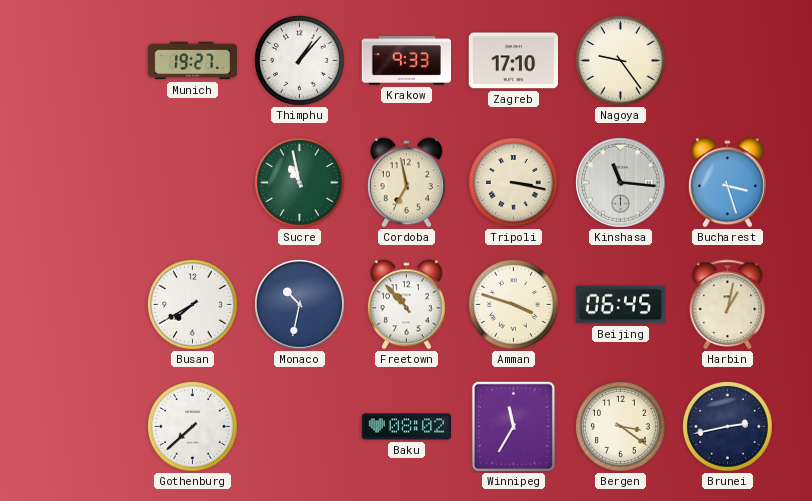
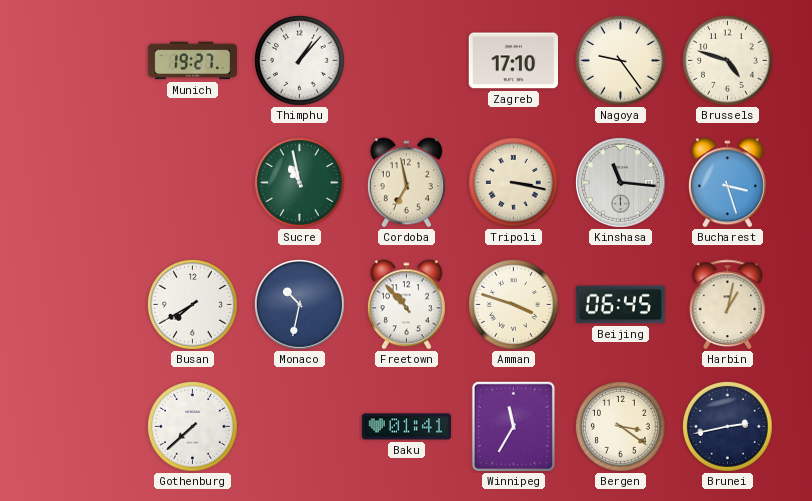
Krakow: 9:33 -> none (407, 61)
Brussels: none -> 4:48 (728, 61)
Baku: 08:02 -> 01:41 (407, 427)
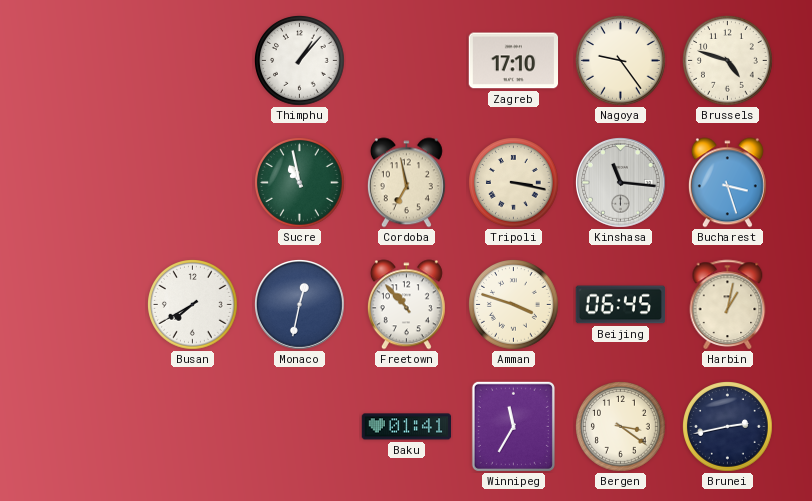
Munich: 19:27 -> none (193, 61)
Monaco: 10:32 -> 12:32 (300, 305)
Gothenburg: 7:38 -> none (193, 427)
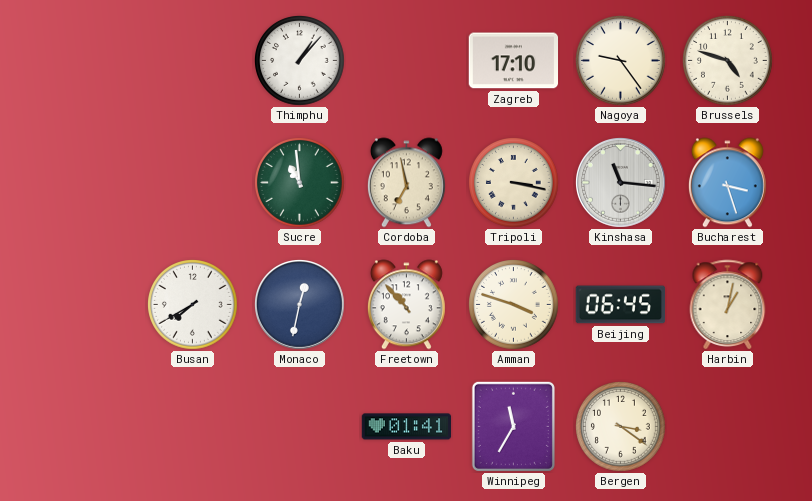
Sucre: 10:58 -> 10:59 (300, 183)
Brunei: 2:43 -> none (728, 427)
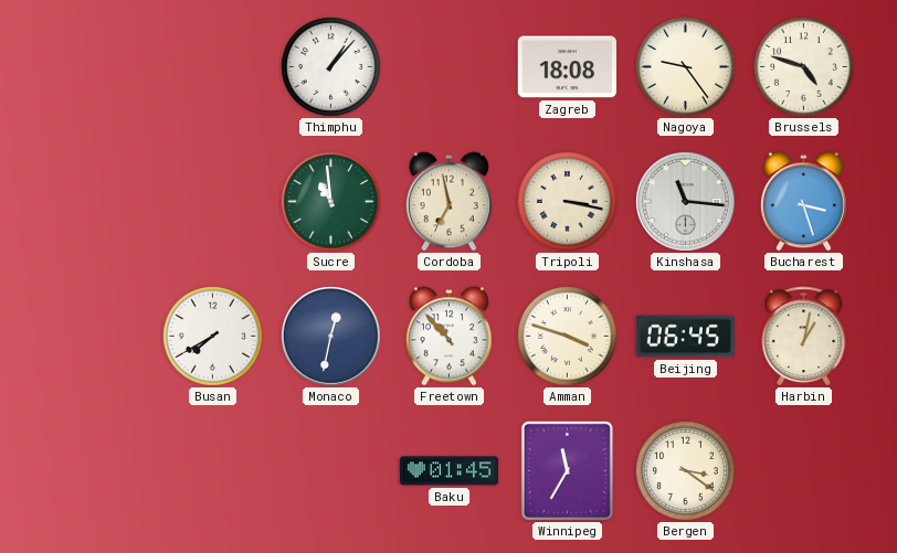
Zagreb: 17:10 -> 18:08 (568, 67)
Baku: 01:41 -> 01:45 (450, 471)
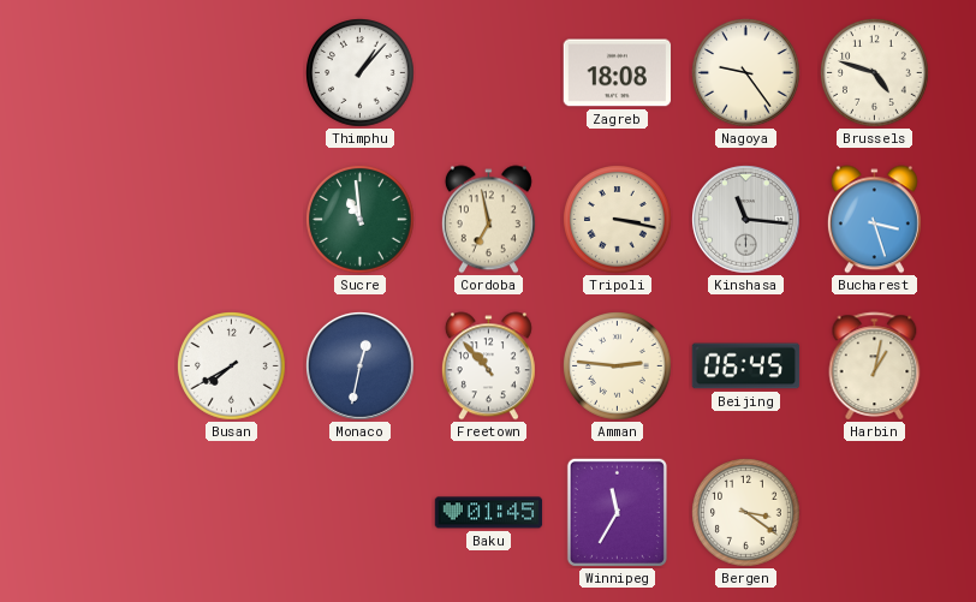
Amman: 3:48 -> 2:46 (618, 366)
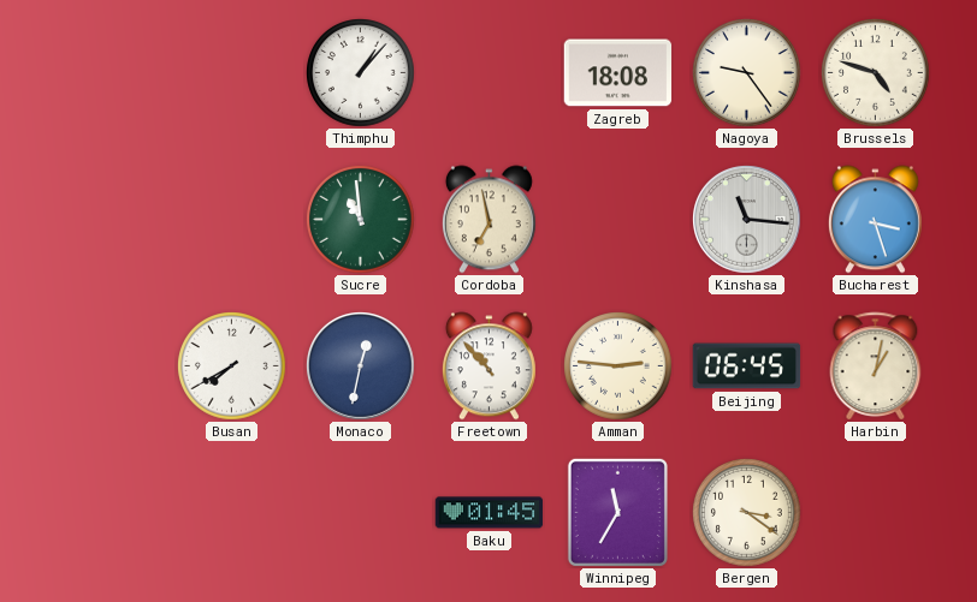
Tripoli: 3:17 -> none (618, 220)
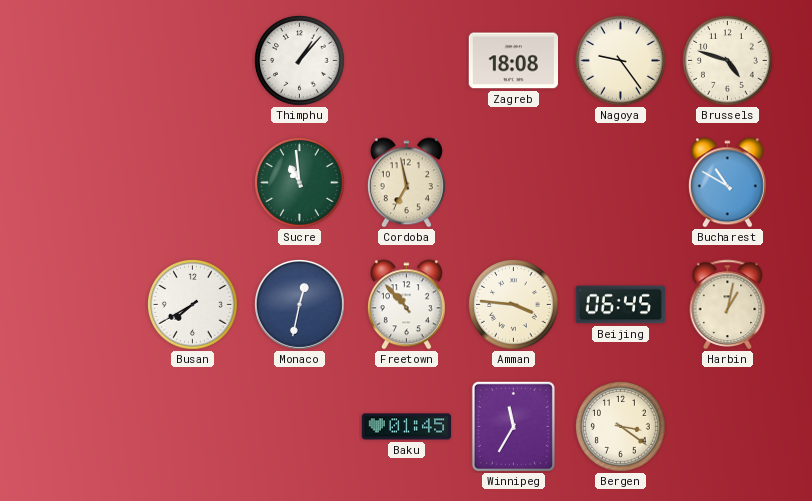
Kinshasa: 11:16 -> none (747, 220)
Bucharest: 3:27 -> 10:50 (727, 183)
Amman: 2:46 -> 3:46 (514, 305)
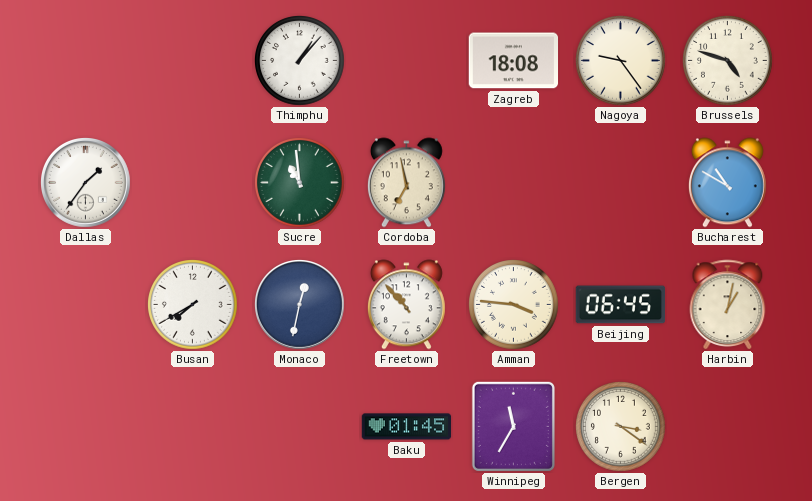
Dallas: none -> 1:36 (86, 183)
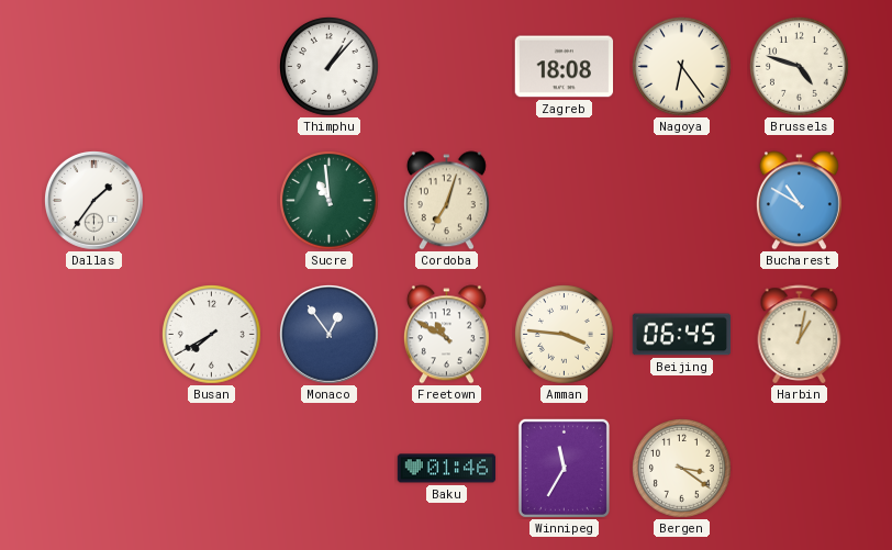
Nagoya: 9:24 -> 6:24 (682, 67)
Cordoba: 6:58 -> 7:03 (446, 201)
Monaco: 12:32 -> 12:54 (330, 335)
Freetown: 10:53 -> 10:50 (446, 335)
Baku: 01:45 -> 01:46 (447, 469)
